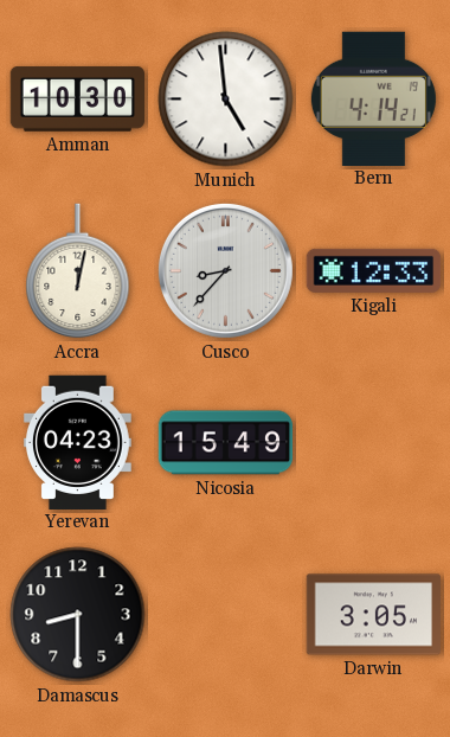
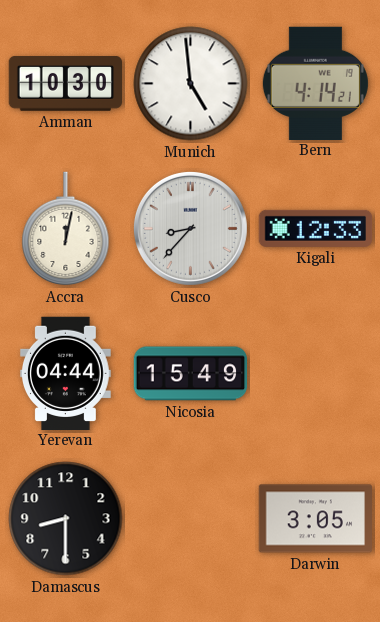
Yerevan: 04:23 -> 04:44 (65, 373)
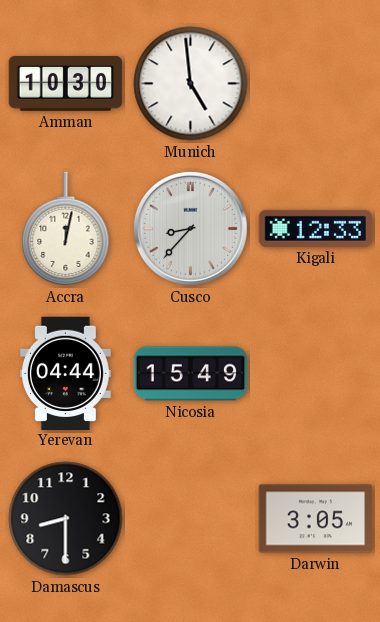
Bern: 4:14 -> none (315, 83)
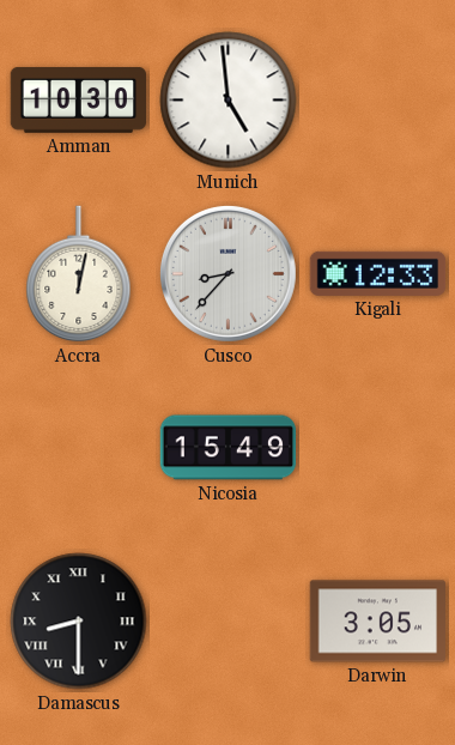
Yerevan: 04:44 -> none (65, 373)
Damascus numerals: Arabic -> Roman (79, 622)
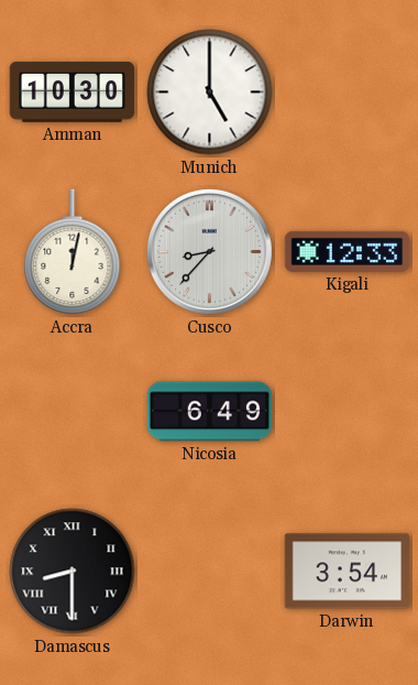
Munich: 4:59 -> 5:00 (210, 93)
Nicosia: 15:49 -> 6:49 (210, 412)
Darwin: 3:05 -> 3:54 (348, 572)
